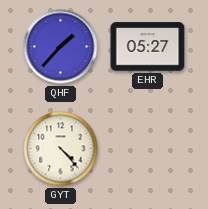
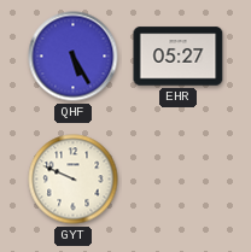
QHF: 1:37 -> 5:25 (74, 57)
GYT: 4:23 -> 9:49 (74, 180)
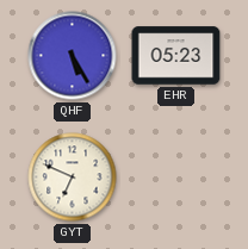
EHR: 05:27 -> 05:23 (176, 56)
GYT: 9:49 -> 6:49 (73, 178)
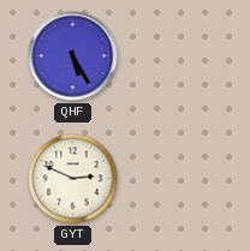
EHR: 05:23 -> none (176, 56)
GYT: 6:49 -> 2:49 (73, 179)
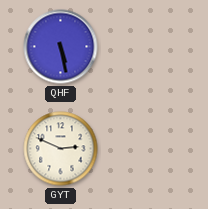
QHF: 5:25 -> 5:28 (61, 47)
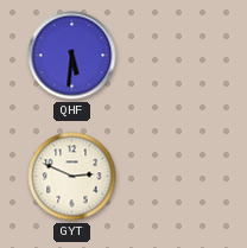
QHF: 5:28 -> 5:31 (72, 56)
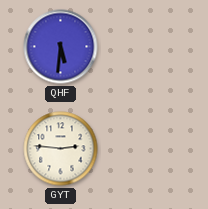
GYT: 2:49 -> 2:46 (61, 149)
